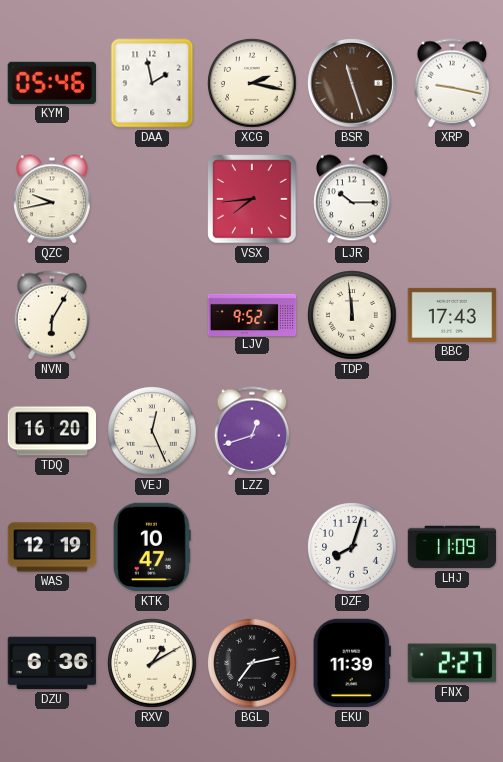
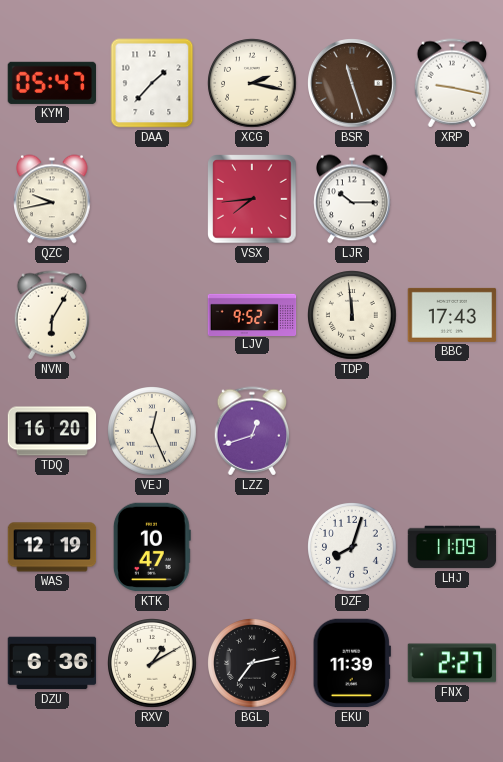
KYM: 05:46 -> 05:47 (51, 83)
DAA: 1:58 -> 1:37 (152, 83)
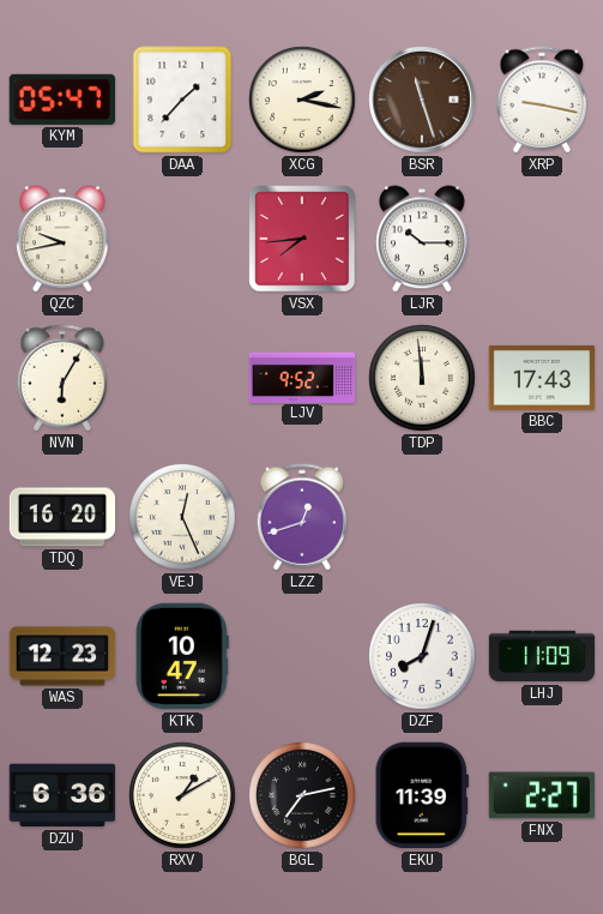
WAS: 12:19 -> 12:23 (62, 656)
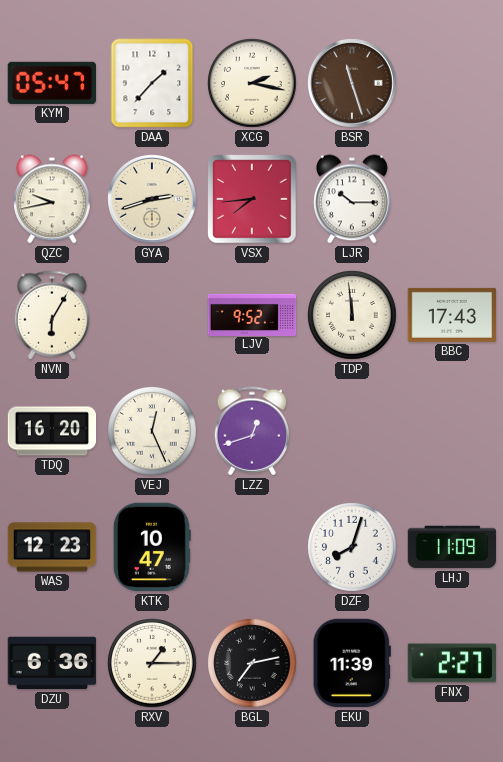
XRP: 9:17 -> none (542, 100)
GYA: none -> 2:42 (152, 199)
RXV: 1:10 -> 1:15 (152, 663)
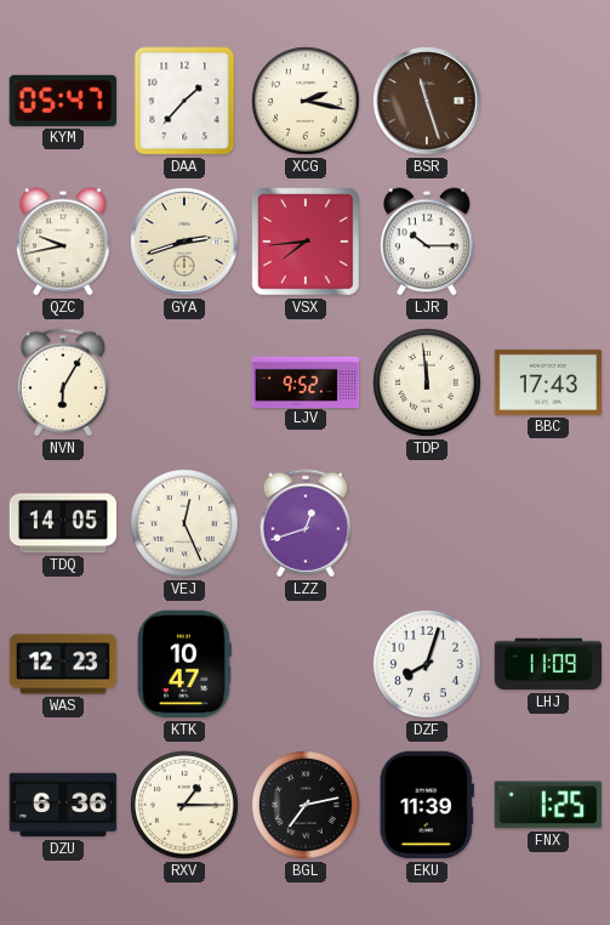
TDQ: 16:20 -> 14:05 (63, 523)
FNX: 2:27 -> 1:25 (548, 805)
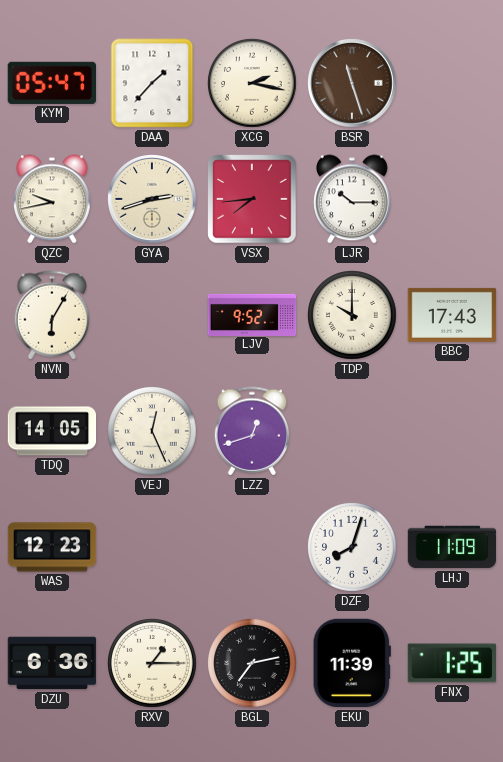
TDP: 11:59 -> 10:00 (352, 315)
KTK: 10:47 -> none (184, 664)
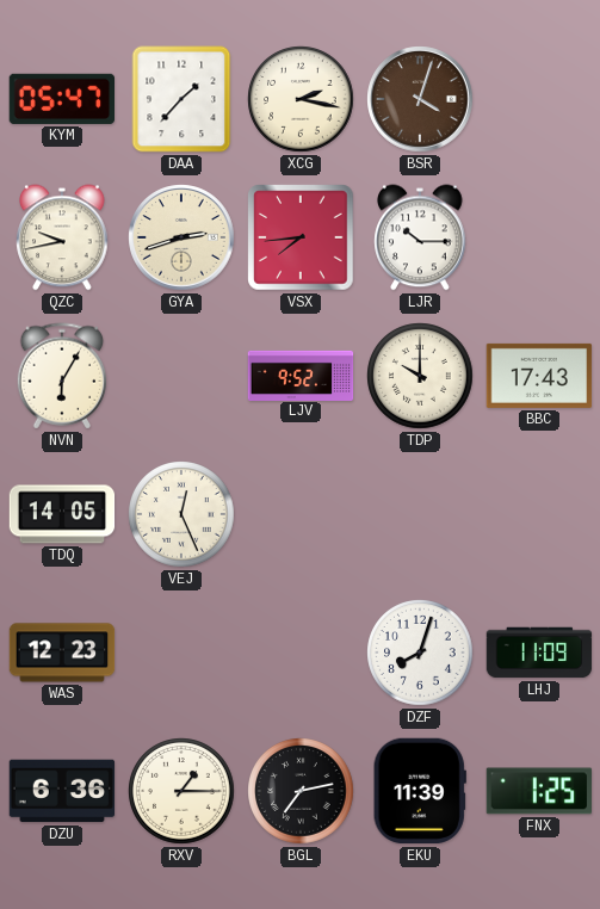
BSR: 11:27 -> 4:03 (420, 99)
LZZ: 12:42 -> none (252, 431)
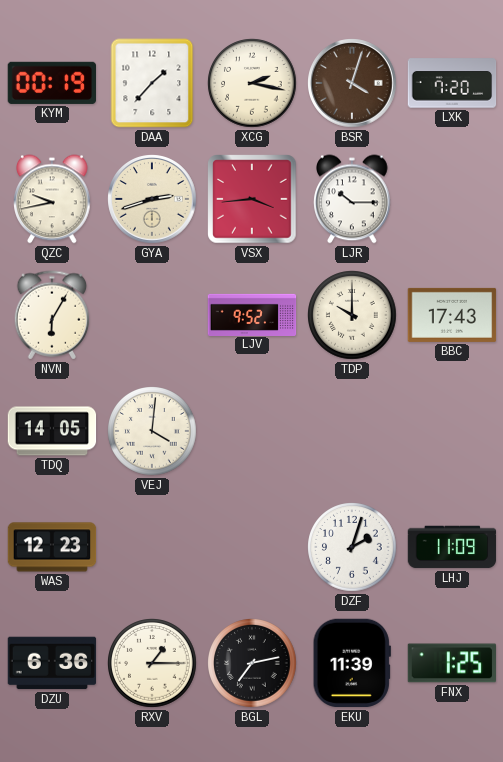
KYM: 05:47 -> 00:19 (51, 83)
LXK: none -> 7:20 (452, 83)
VSX: 7:44 -> 3:44 (252, 199)
VEJ: 12:26 -> 4:01 (152, 431)
DZF: 8:03 -> 2:03 (352, 547)
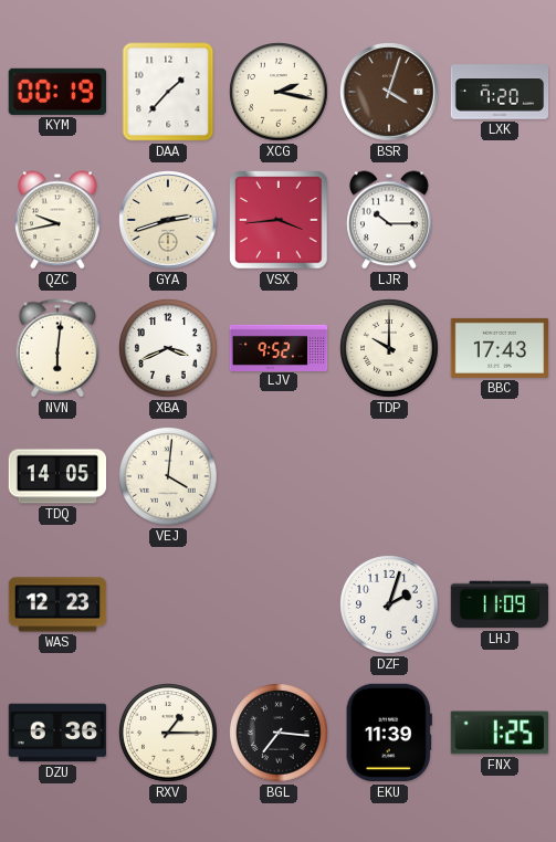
NVN: 6:05 -> 6:01 (57, 348)
XBA: none -> 3:41 (168, 348)
BGL: 7:13 -> 7:16 (279, 733)
